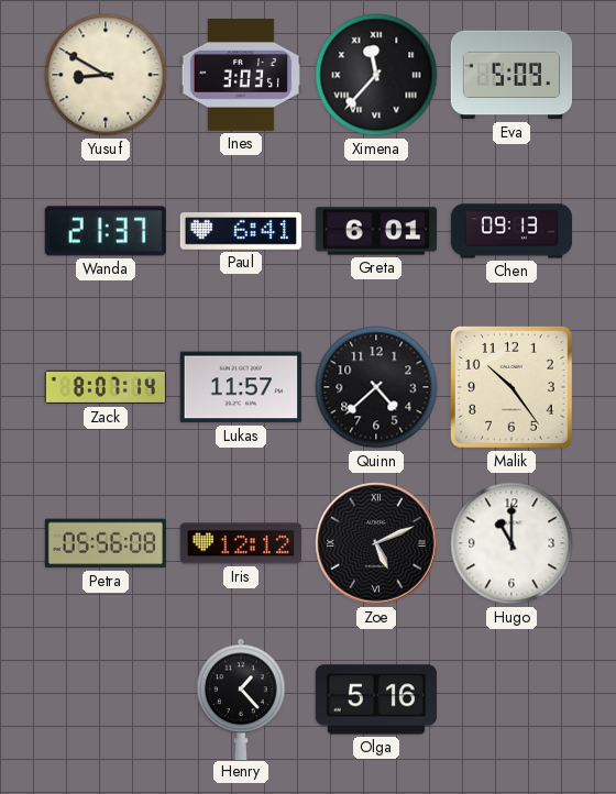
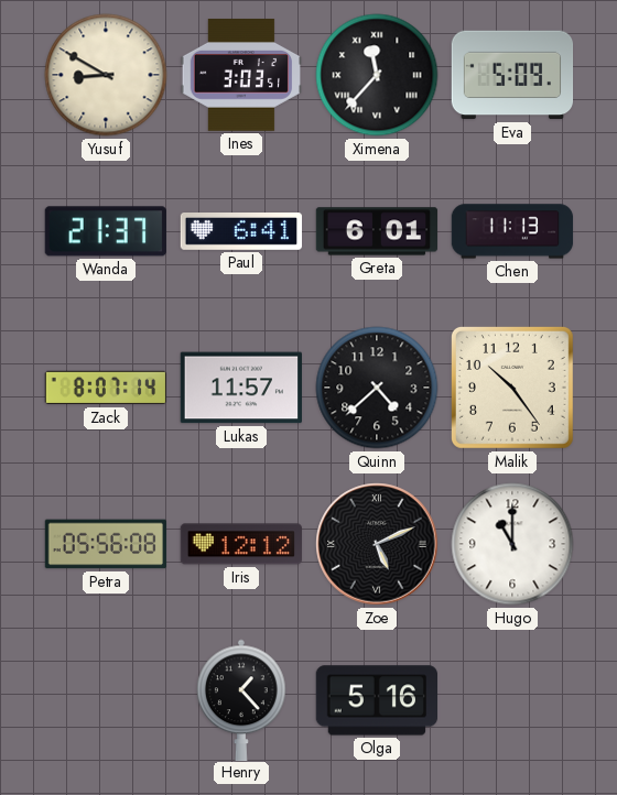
Chen: 09:13 -> 11:13 (512, 231)
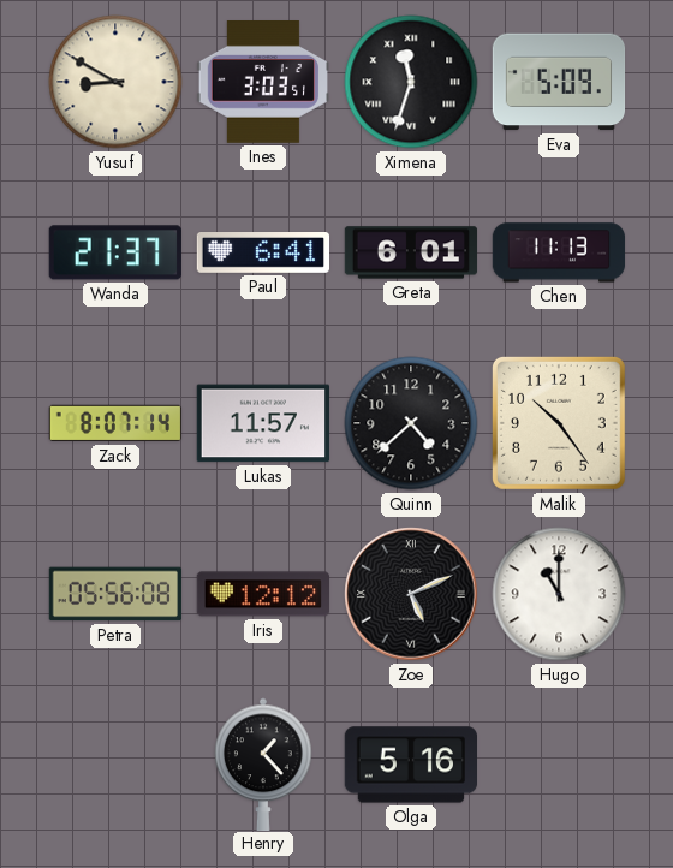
Ximena: 11:37 -> 11:33 (411, 82)
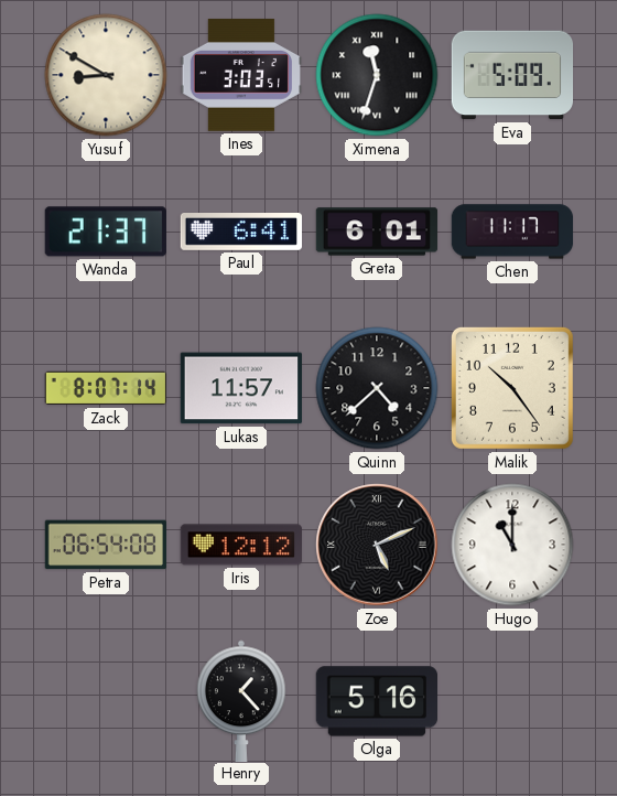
Chen: 11:13 -> 11:17 (512, 232)
Petra: 05:56 -> 06:54 (106, 545)
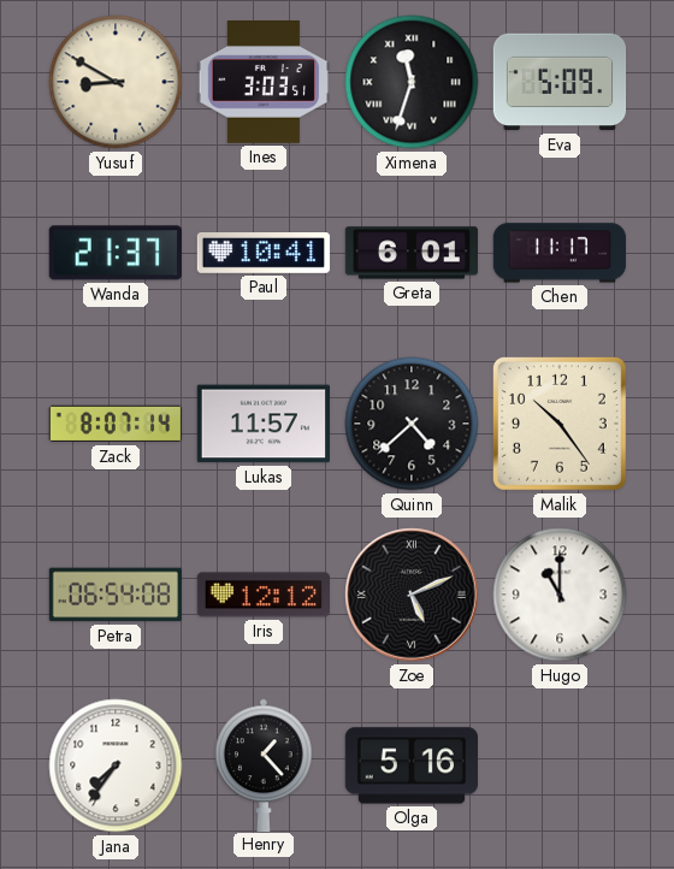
Paul: 6:41 -> 10:41 (264, 254)
Jana: none -> 7:36 (116, 765)
